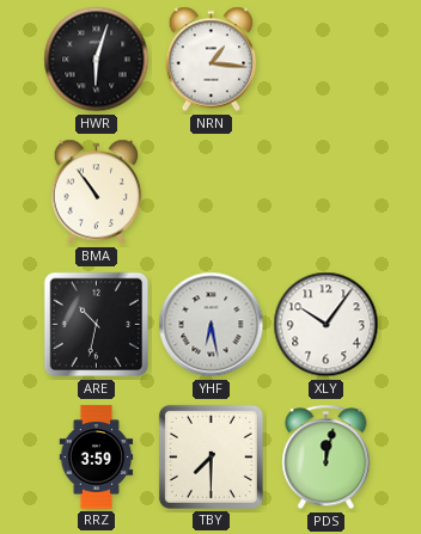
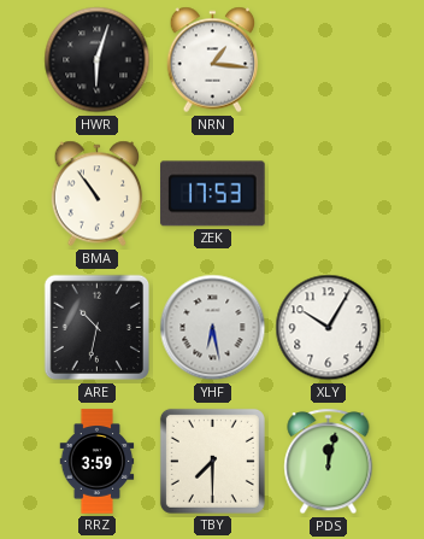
ZEK: none -> 17:53 (213, 194)
XLY: 10:06 -> 10:05 (329, 328)
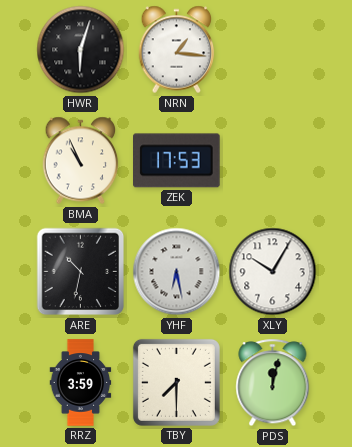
BMA: 10:54 -> 10:56 (81, 161)
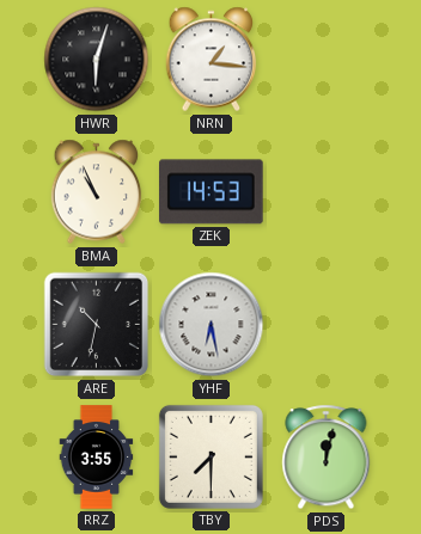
ZEK: 17:53 -> 14:53 (212, 192)
XLY: 10:05 -> none (273, 272)
RRZ: 3:59 -> 3:55 (97, 458)
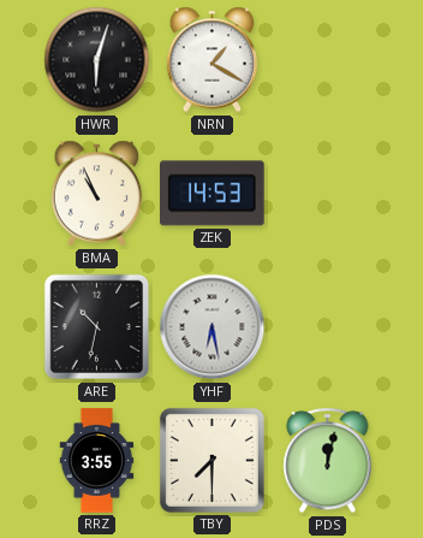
NRN: 1:16 -> 1:20 (213, 60)
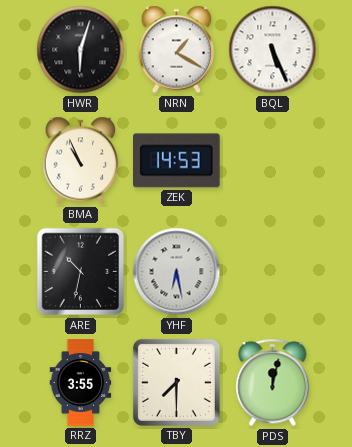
BQL: none -> 5:26 (273, 50)
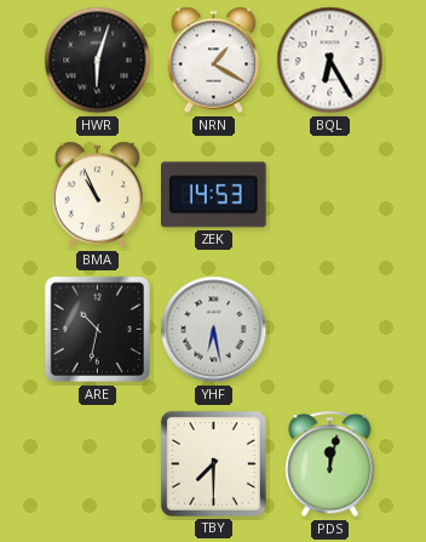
BQL: 5:26 -> 6:25 (330, 61)
RRZ: 3:55 -> none (81, 383)
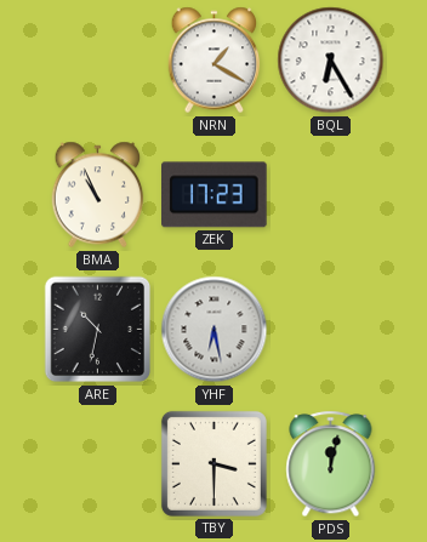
HWR: 6:03 -> none (98, 61)
ZEK: 14:53 -> 17:23 (215, 195)
TBY: 7:30 -> 3:30 (213, 463)
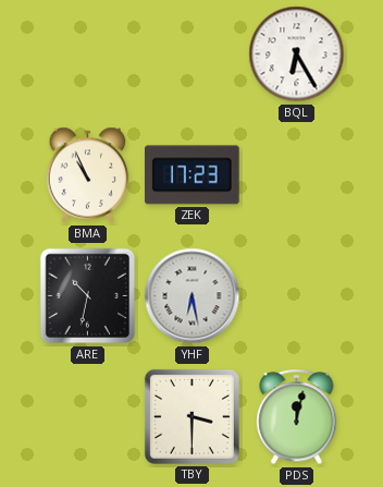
NRN: 1:20 -> none (215, 61)
